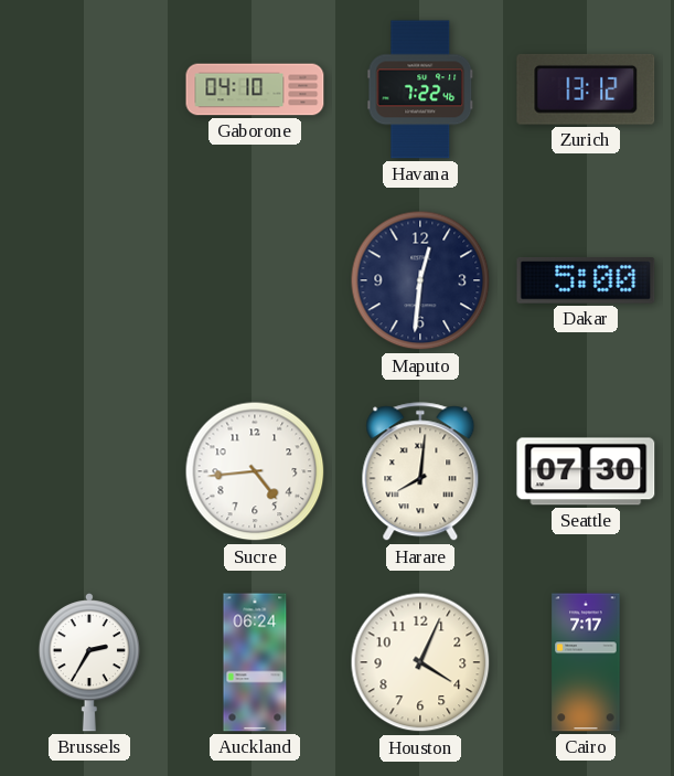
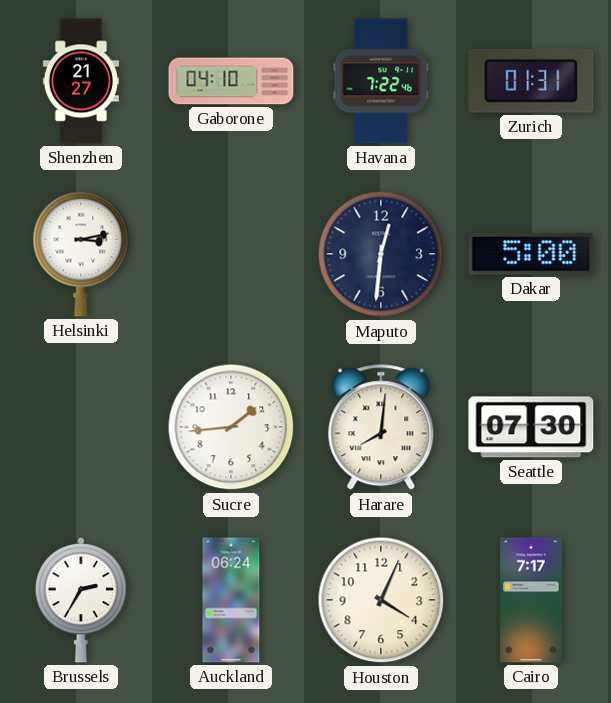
Shenzhen: none -> 21:27 (81, 81)
Zurich: 13:12 -> 01:31 (531, 81)
Helsinki: none -> 3:13 (81, 254)
Sucre: 4:44 -> 1:44 (231, 427)
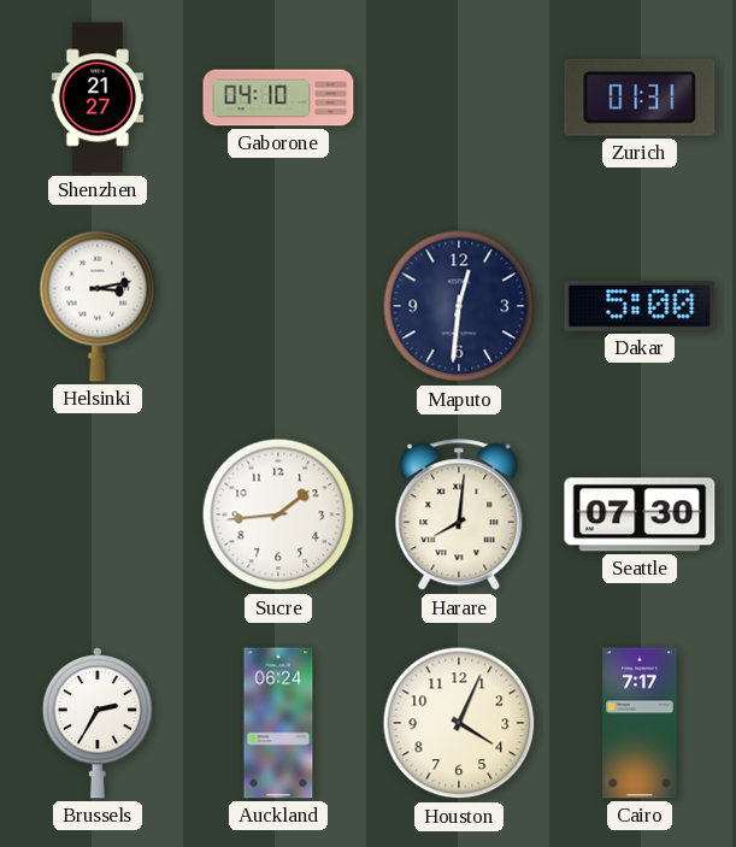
Havana: 7:22 -> none (381, 81)
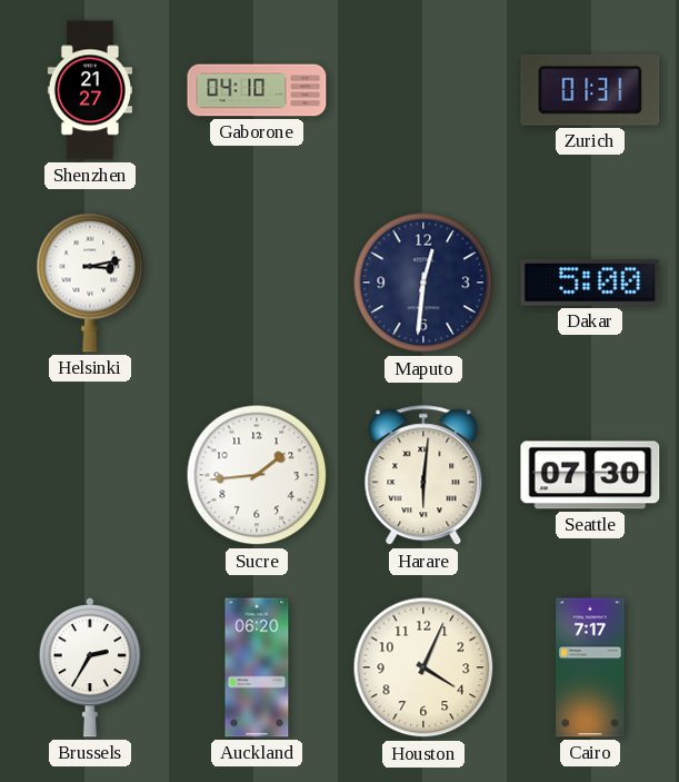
Harare: 8:01 -> 6:01 (423, 476)
Auckland: 06:24 -> 06:20 (257, 667)
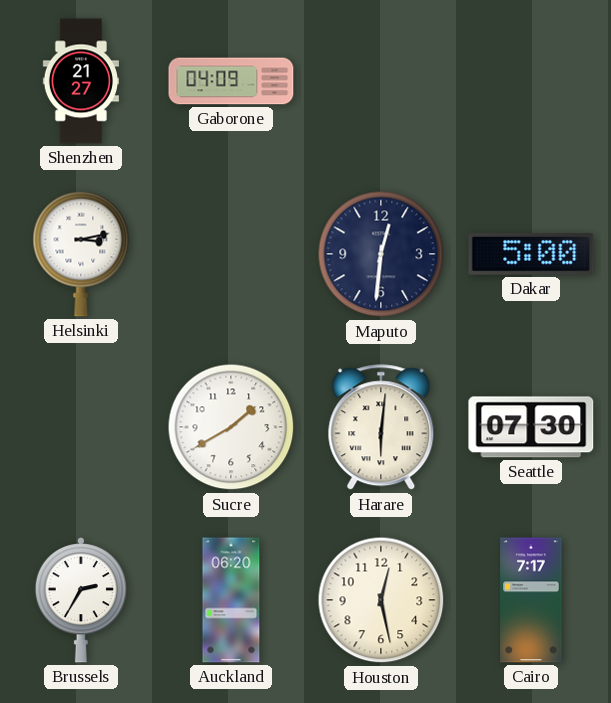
Gaborone: 04:10 -> 04:09 (231, 81)
Zurich: 01:31 -> none (590, 90)
Sucre: 1:44 -> 1:40 (231, 427)
Houston: 4:04 -> 12:28 (381, 600)
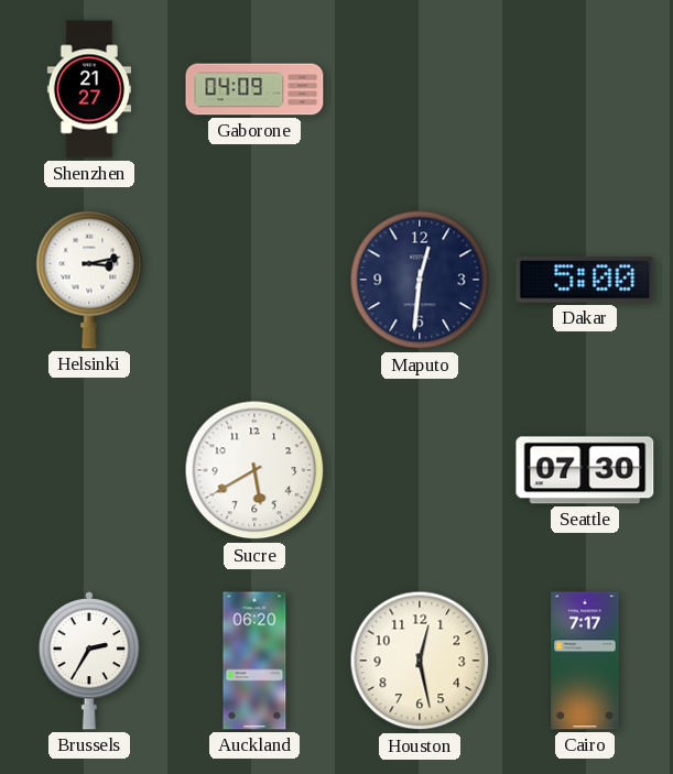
Sucre: 1:40 -> 5:40 (254, 470)
Harare: 6:01 -> none (381, 428)
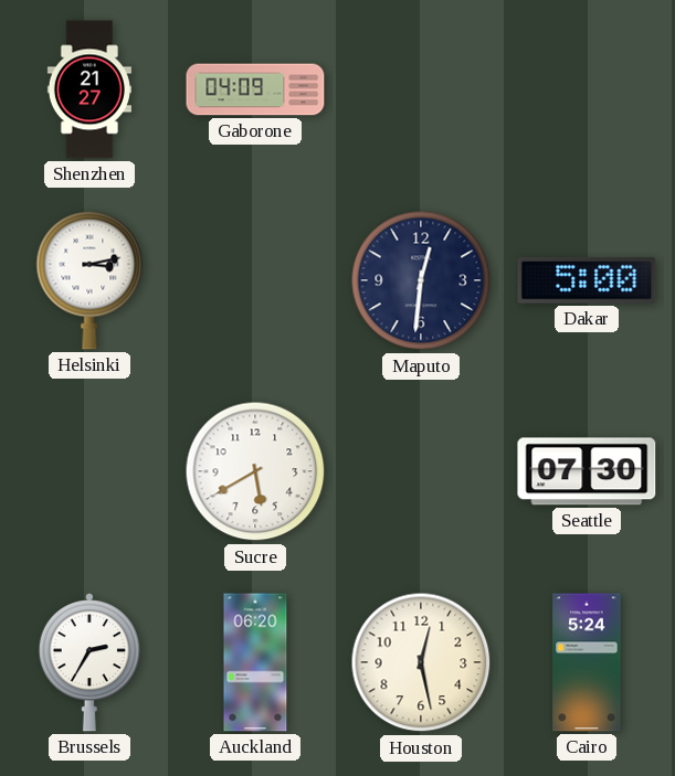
Cairo: 7:17 -> 5:24 (587, 662)
